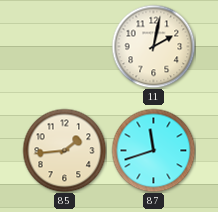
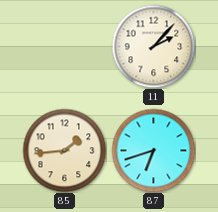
11: 2:02 -> 2:07 (153, 46)
87: 11:42 -> 6:42 (153, 150)
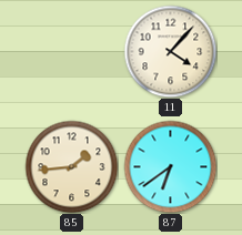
11: 2:07 -> 4:07 (170, 51)
87: 6:42 -> 6:39 (170, 166)
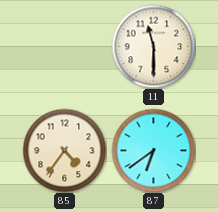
11: 4:07 -> 11:30 (153, 46)
85: 1:44 -> 4:36 (64, 150)
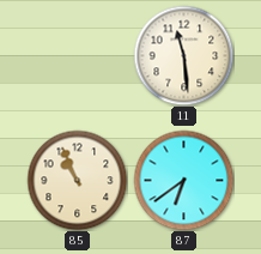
11: 11:30 -> 11:29 (183, 55)
85: 4:36 -> 10:56 (77, 180)
